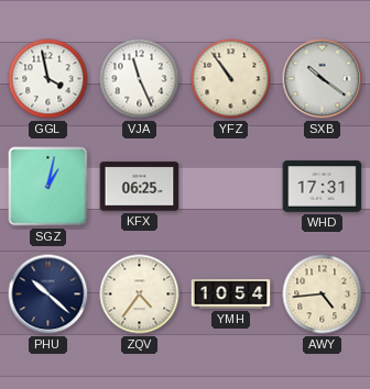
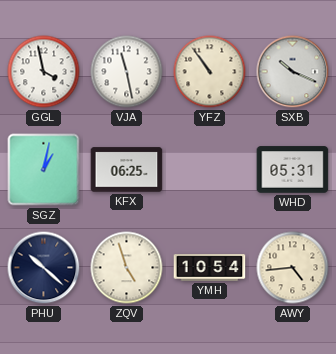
VJA: 11:26 -> 11:28 (127, 72)
SXB: 10:21 -> 10:19 (293, 72)
WHD: 17:31 -> 05:31 (293, 170)
ZQV: 4:36 -> 4:57 (127, 268)
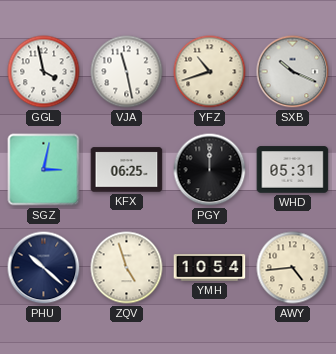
YFZ: 10:54 -> 10:42 (210, 72)
SGZ: 1:02 -> 3:02 (44, 170)
PGY: none -> 12:00 (210, 170)
